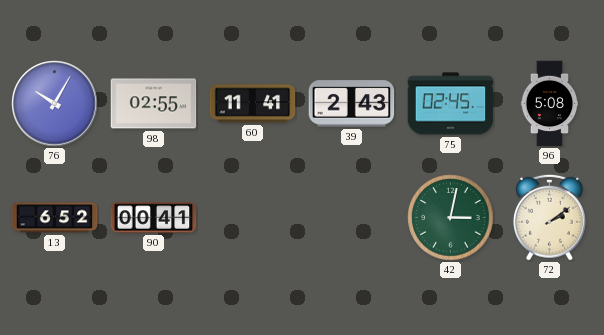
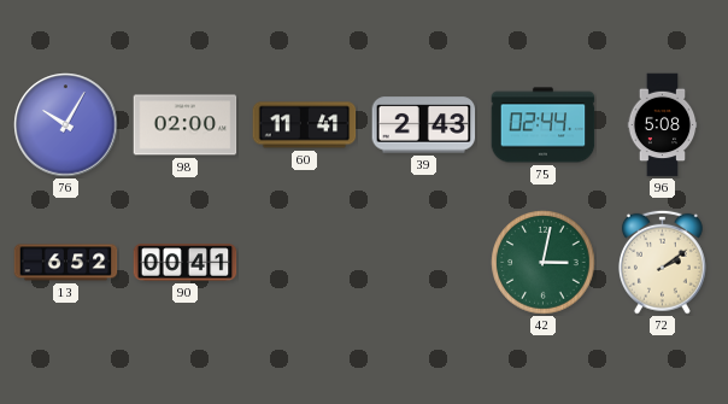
98: 02:55 -> 02:00 (186, 125)
75: 02:45 -> 02:44 (544, 125)
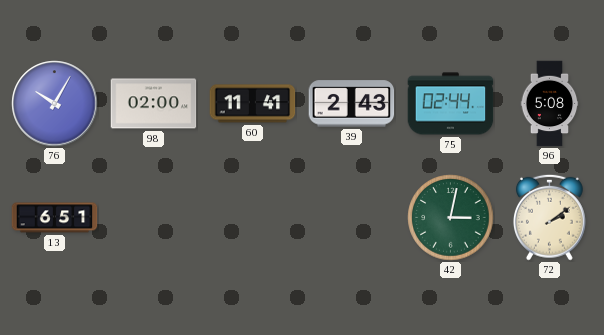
13: 6:52 -> 6:51 (55, 218)
90: 00:41 -> none (186, 263)
